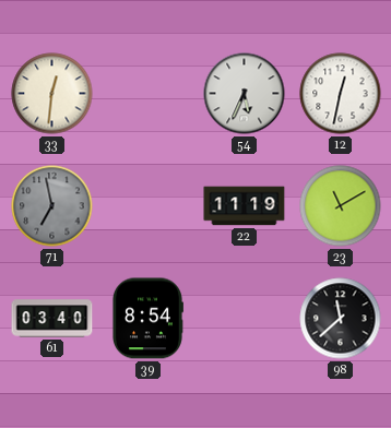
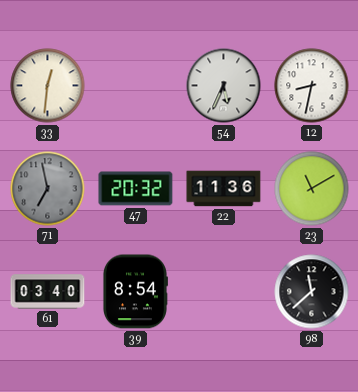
12: 12:32 -> 8:32 (312, 86)
47: none -> 20:32 (136, 189)
22: 11:19 -> 11:36 (224, 189)
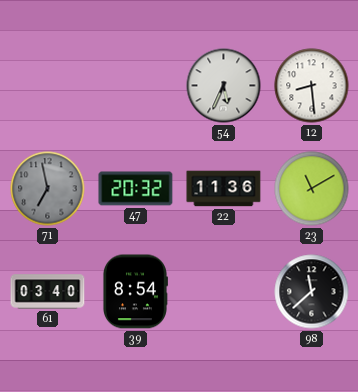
33: 12:31 -> none (48, 86)
12: 8:32 -> 8:29 (312, 86)
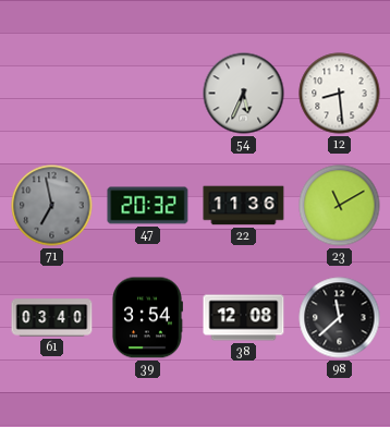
39: 8:54 -> 3:54 (147, 318)
38: none -> 12:08 (244, 318)
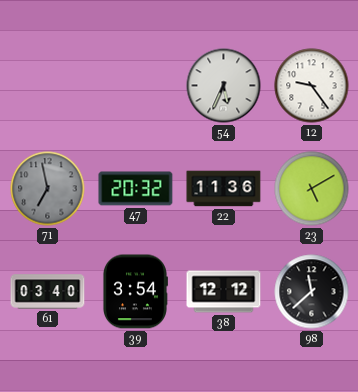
12: 8:29 -> 9:24 (312, 86)
23: 11:10 -> 5:10 (312, 189)
38: 12:08 -> 12:12 (224, 292)
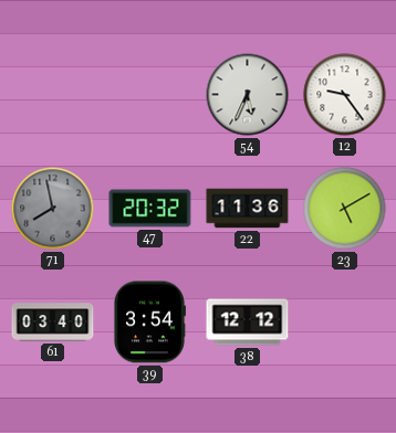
71: 6:58 -> 7:58 (53, 209)
98: 11:38 -> none (312, 292)
